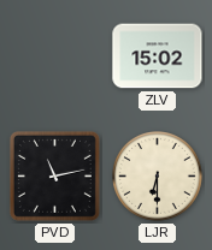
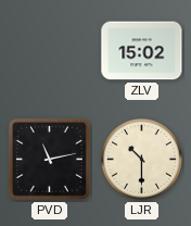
LJR: 6:30 -> 10:30 (142, 160)
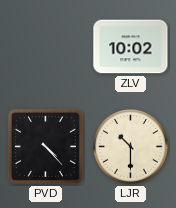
ZLV: 15:02 -> 10:02 (131, 47)
PVD: 11:13 -> 4:23 (45, 146)
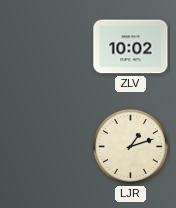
PVD: 4:23 -> none (45, 146)
LJR: 10:30 -> 1:12 (131, 147)
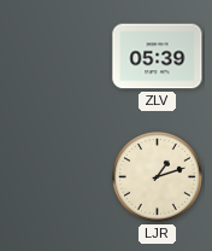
ZLV: 10:02 -> 05:39 (158, 57)
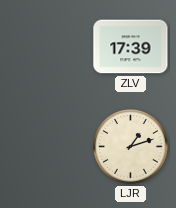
ZLV: 05:39 -> 17:39 (131, 47)
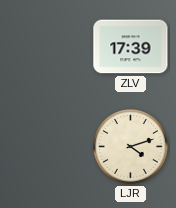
LJR: 1:12 -> 4:12 (131, 147)
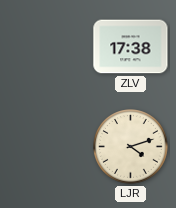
ZLV: 17:39 -> 17:38 (131, 47)
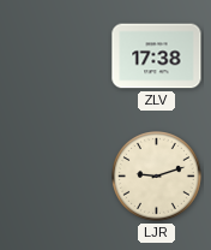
LJR: 4:12 -> 9:12 (157, 177)
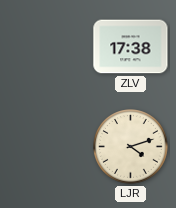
LJR: 9:12 -> 4:12 (131, 147)
